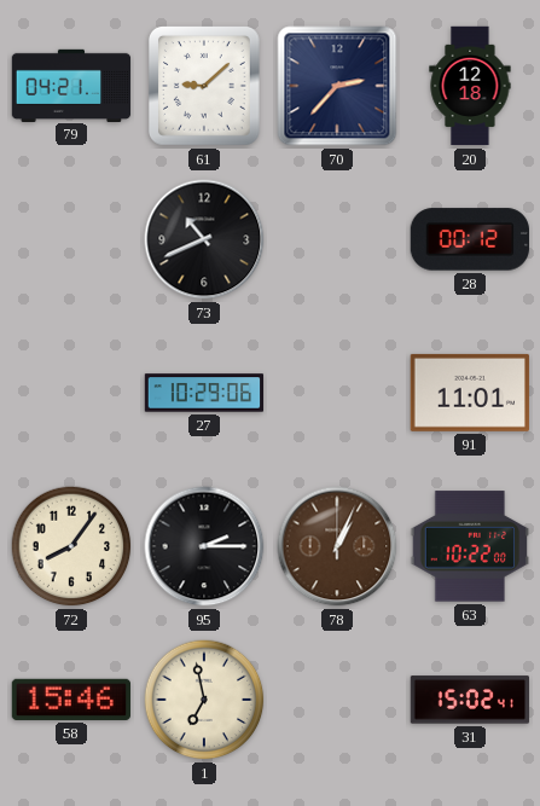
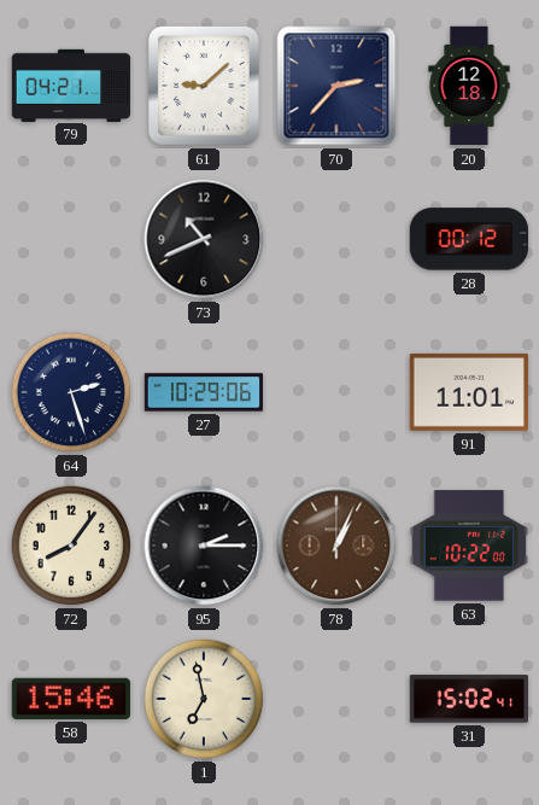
64: none -> 2:27 (71, 392)
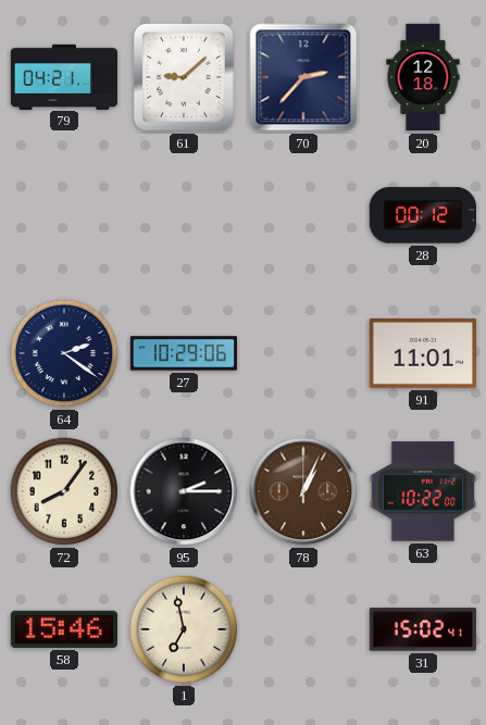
73: 10:41 -> none (204, 239)
64: 2:27 -> 2:21 (64, 353)
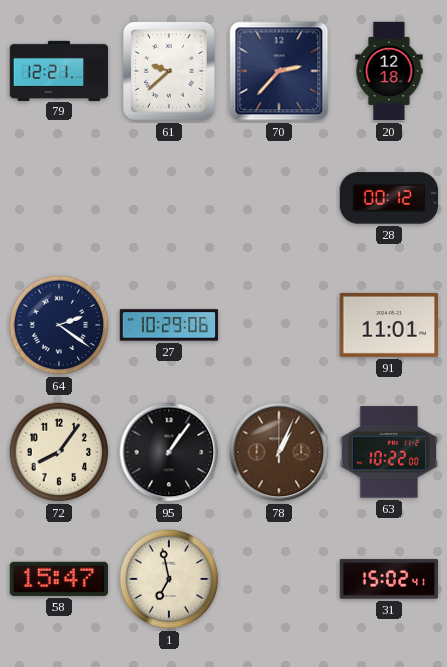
79: 04:21 -> 12:21 (59, 70)
61: 9:08 -> 9:38 (169, 72)
95: 2:15 -> 1:06 (169, 452)
58: 15:46 -> 15:47 (58, 579)
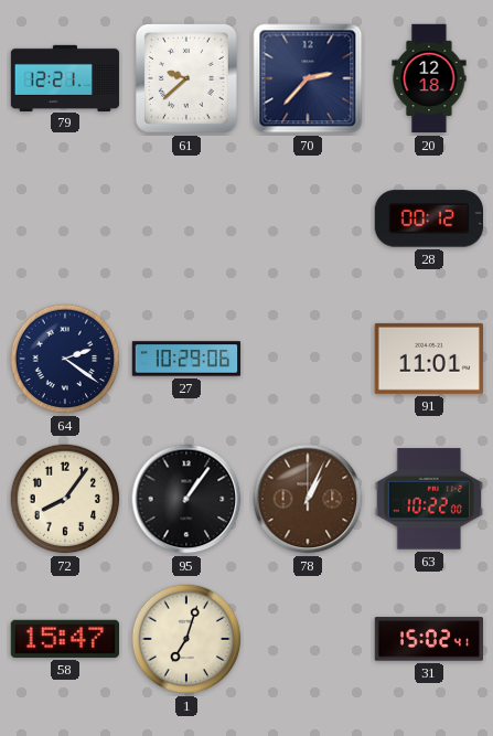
1: 6:58 -> 7:03 (186, 639)
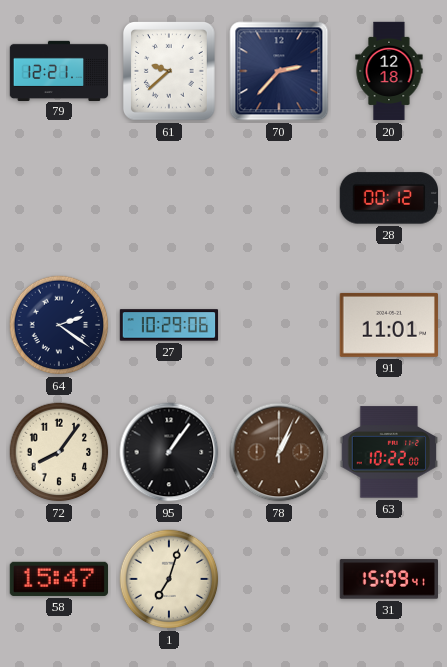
31: 15:02 -> 15:09 (388, 579)
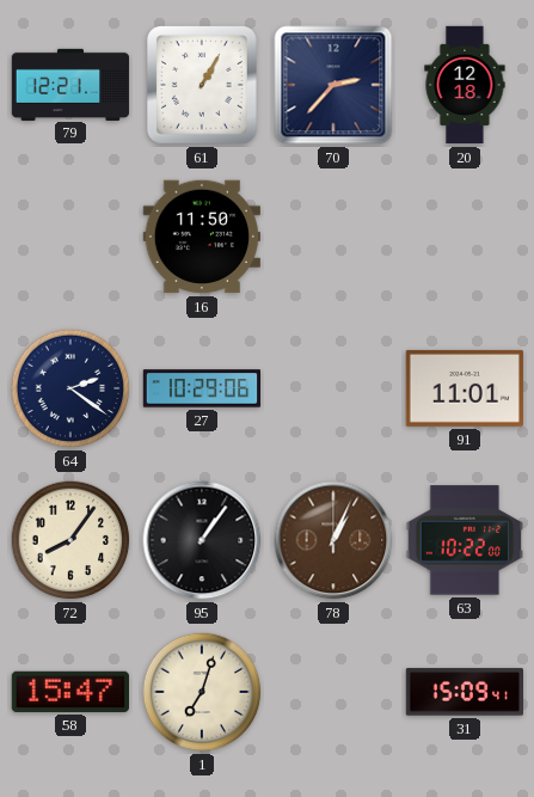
61: 9:38 -> 1:05 (202, 86)
16: none -> 11:50 (201, 237)
28: 00:12 -> none (388, 198)
